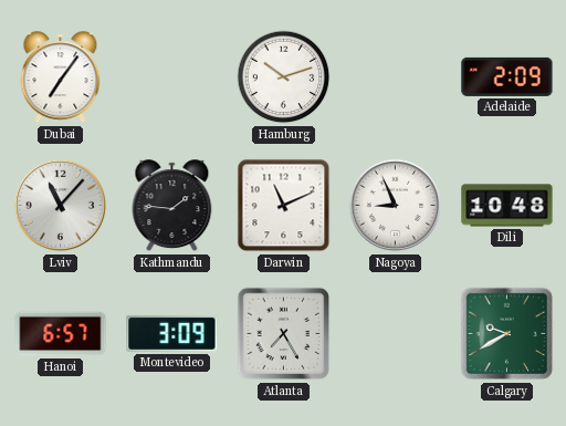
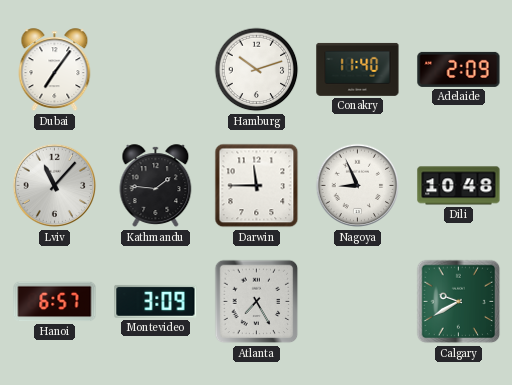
Conakry: none -> 11:40 (358, 69)
Darwin: 11:11 -> 11:45 (257, 186)
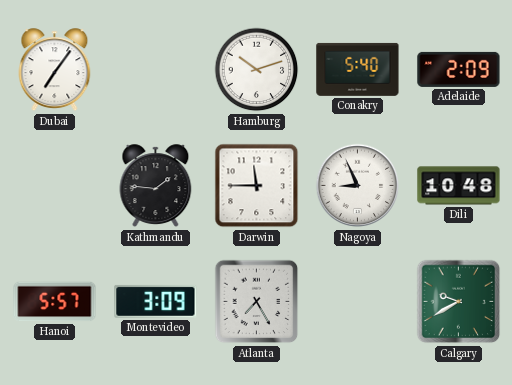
Conakry: 11:40 -> 5:40 (358, 69)
Lviv: 11:07 -> none (55, 186)
Hanoi: 6:57 -> 5:57 (55, 302)
